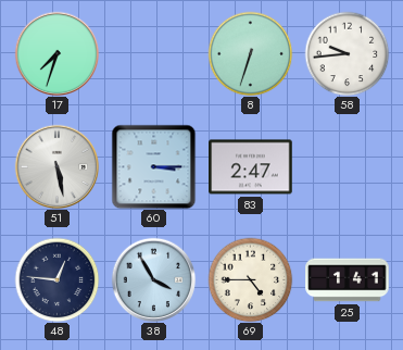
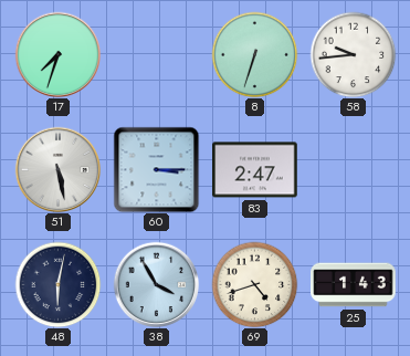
48: 12:46 -> 6:02 (57, 284)
69: 4:45 -> 4:42 (254, 284)
25: 1:41 -> 1:43 (354, 285)
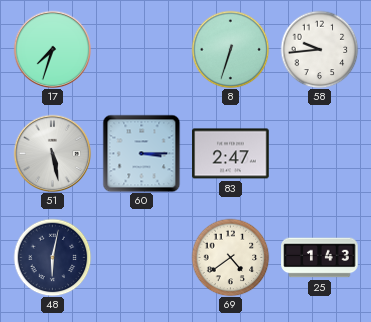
38: 3:55 -> none (156, 284)
69: 4:42 -> 4:39 (230, 257)
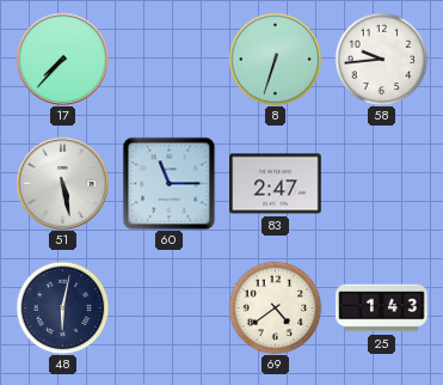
17: 7:33 -> 7:37 (62, 59)
60: 3:15 -> 11:15 (168, 183)
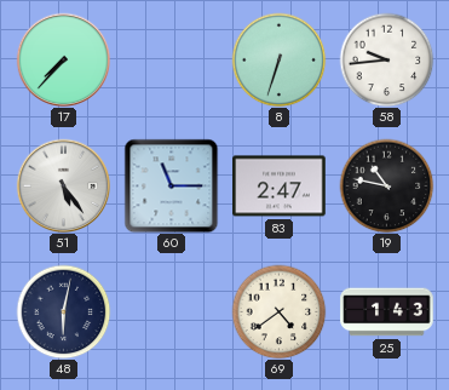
51: 5:28 -> 5:24 (63, 185)
19: none -> 10:47 (386, 185)
